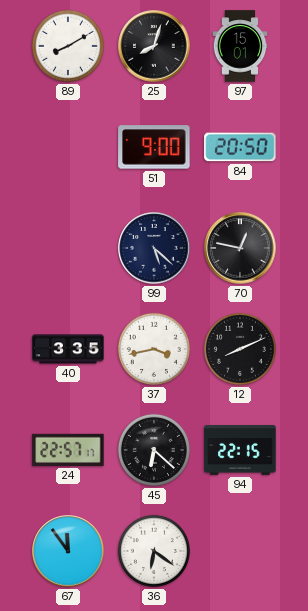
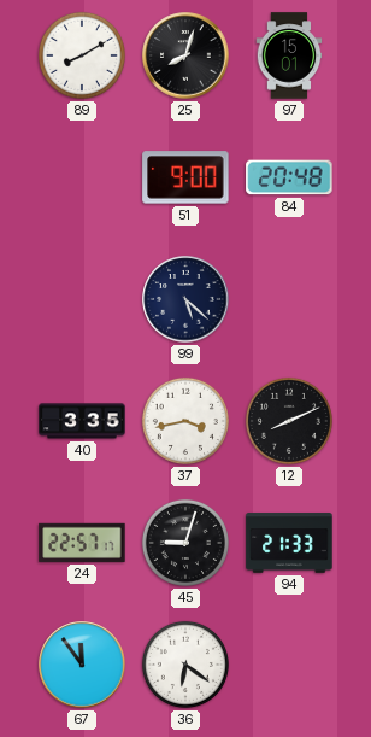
84: 20:50 -> 20:48 (289, 177)
70: 12:47 -> none (240, 248)
45: 6:22 -> 9:03 (185, 543)
94: 22:15 -> 21:33 (289, 543)
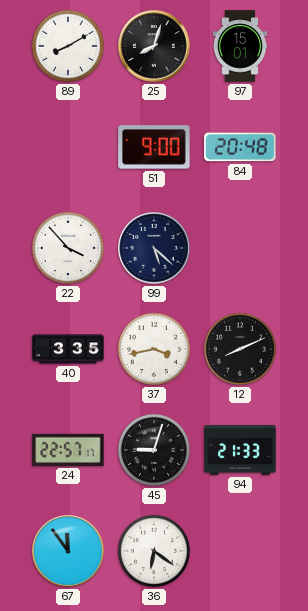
22: none -> 3:53 (68, 248)
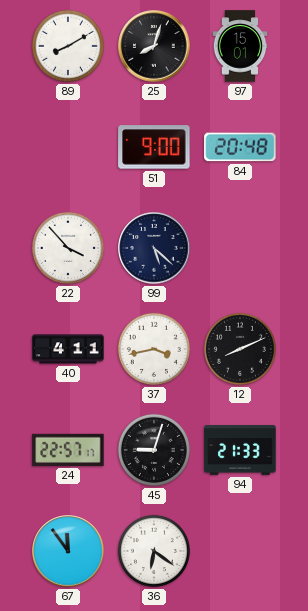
40: 3:35 -> 4:11 (68, 349)
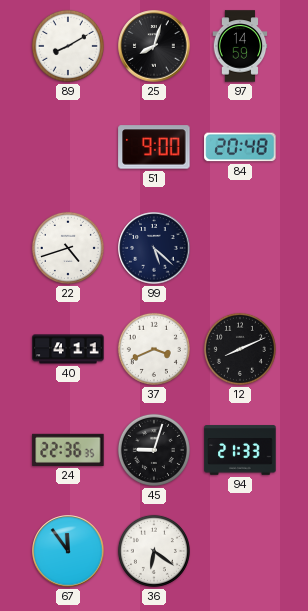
97: 15:01 -> 14:59 (240, 46)
22: 3:53 -> 4:42 (68, 248)
37: 3:43 -> 3:41 (154, 349)
24: 22:57 -> 22:36 (68, 450)
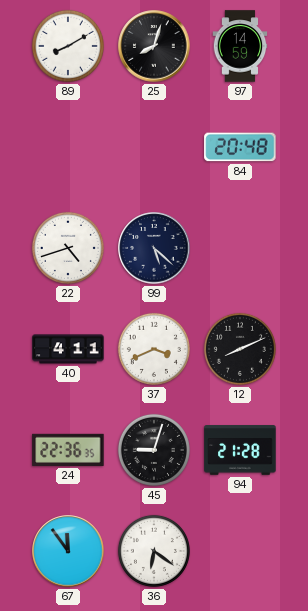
51: 9:00 -> none (154, 147)
94: 21:33 -> 21:28 (240, 450)
